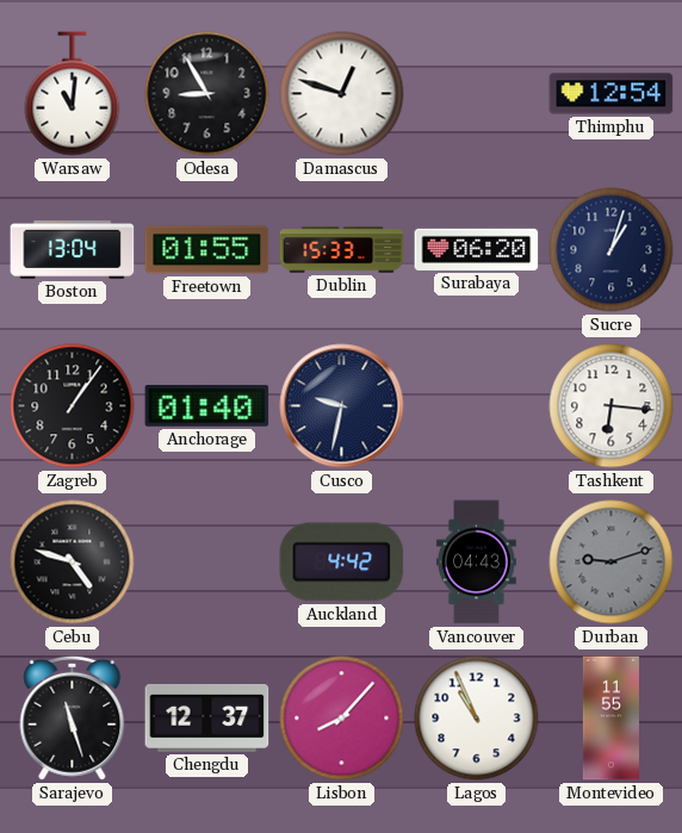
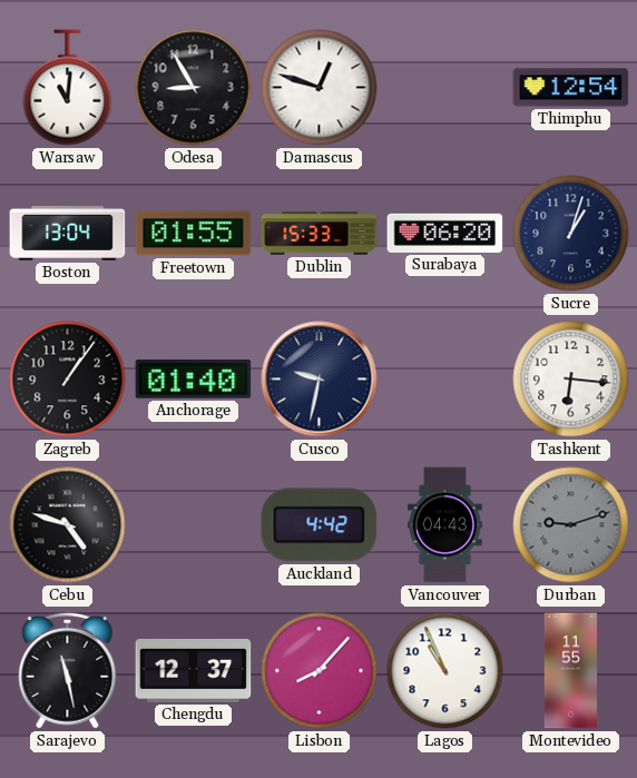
Sarajevo: 11:27 -> 11:28 (68, 670)
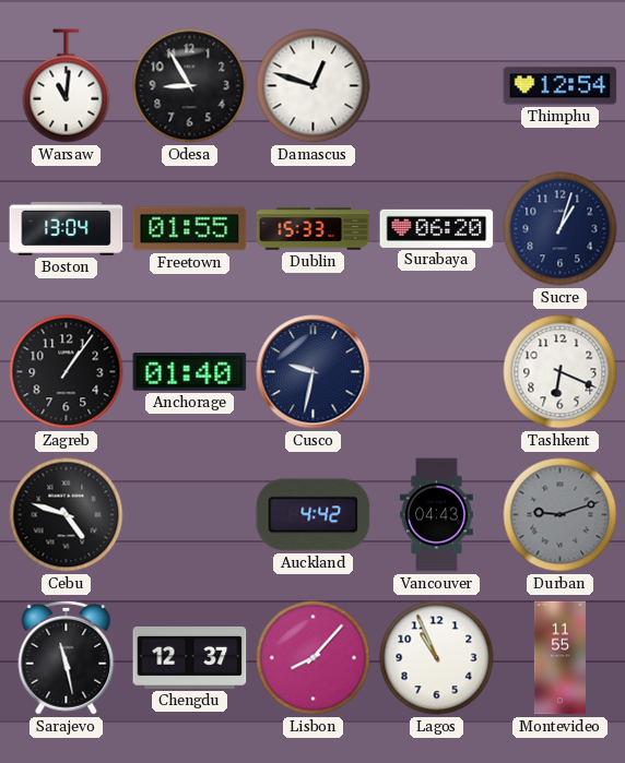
Tashkent: 6:16 -> 6:19 (561, 372)
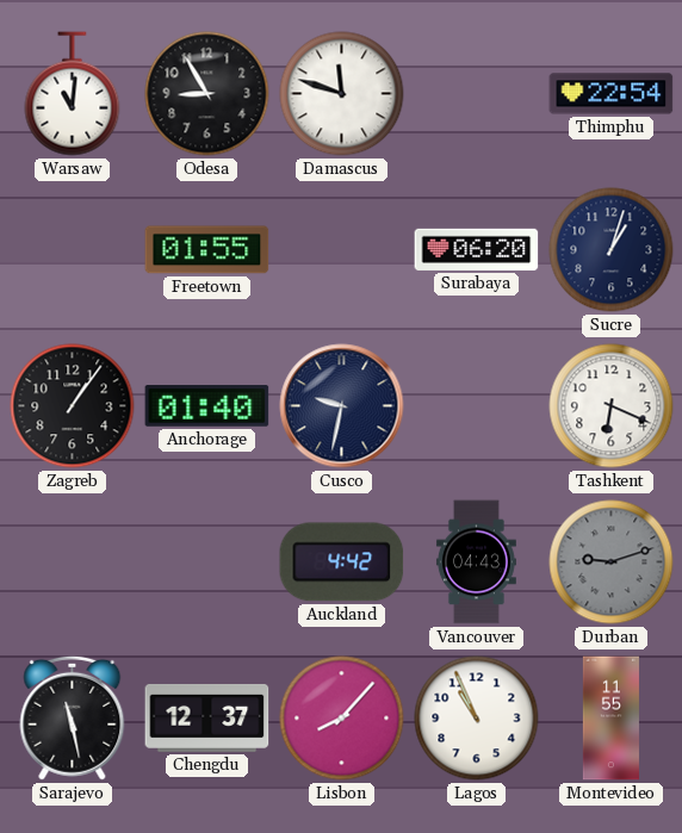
Damascus: 12:48 -> 11:48 (342, 94)
Thimphu: 12:54 -> 22:54 (612, 94)
Boston: 13:04 -> none (67, 228)
Dublin: 15:33 -> none (314, 229)
Cebu: 4:48 -> none (67, 515)
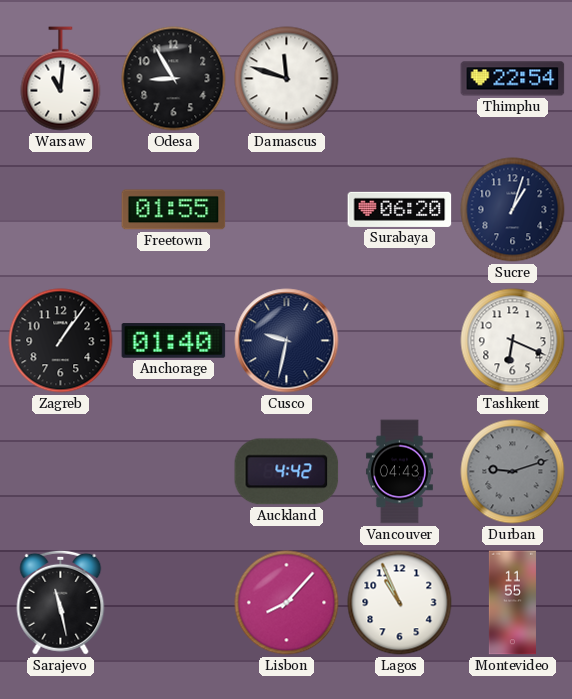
Chengdu: 12:37 -> none (207, 717)
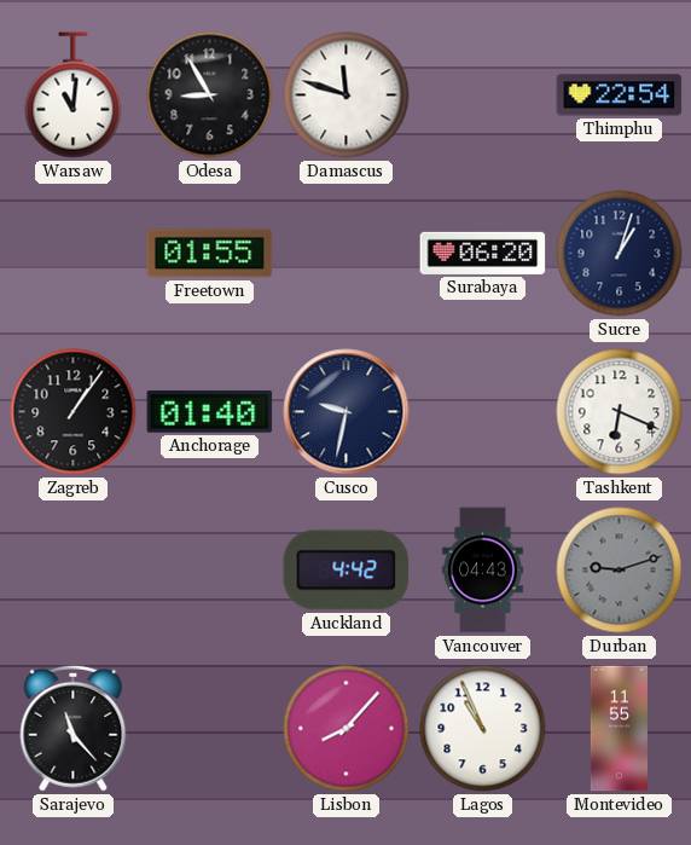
Sarajevo: 11:28 -> 11:23 (74, 728)
